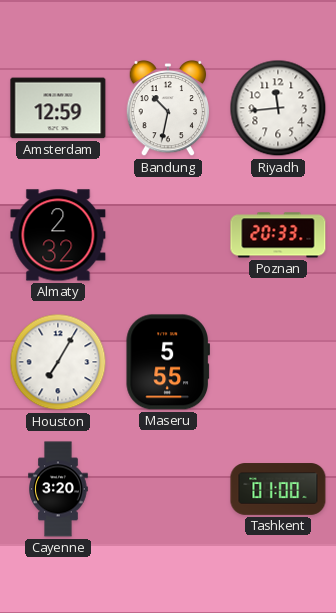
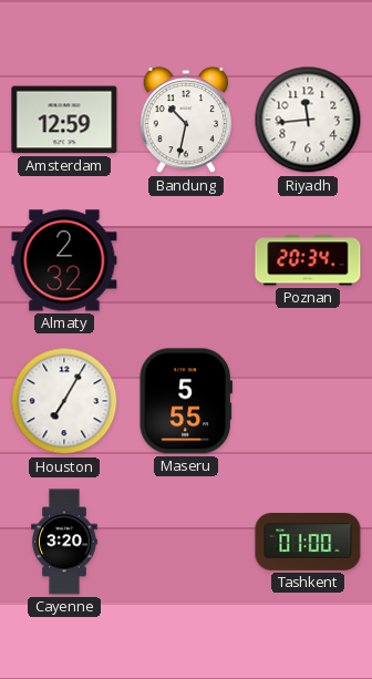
Poznan: 20:33 -> 20:34 (308, 260)
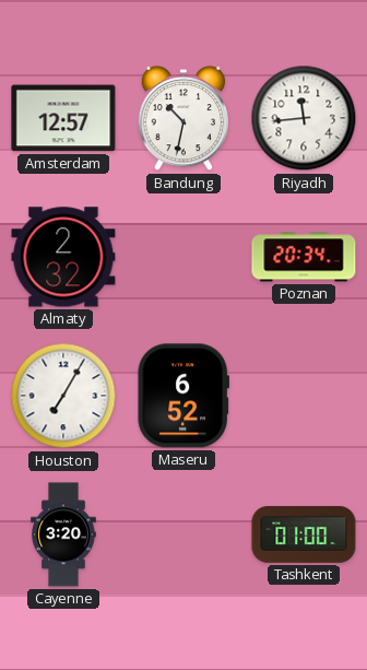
Amsterdam: 12:59 -> 12:57 (63, 118)
Maseru: 5:55 -> 6:52 (182, 396)
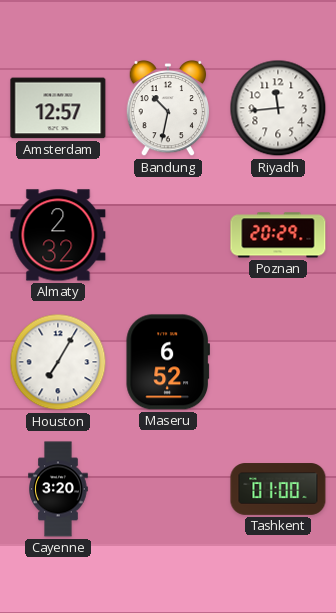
Poznan: 20:34 -> 20:29 (278, 235)
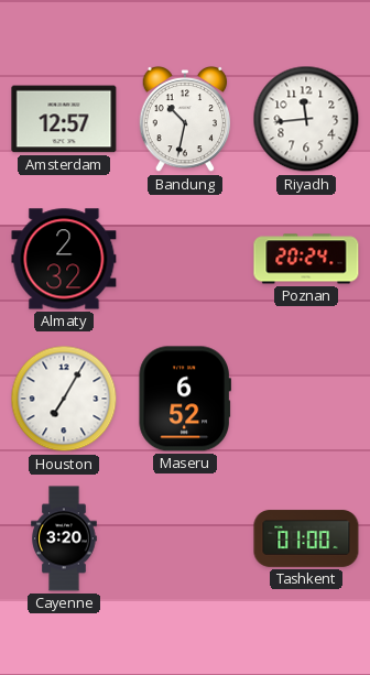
Poznan: 20:29 -> 20:24 (306, 259)
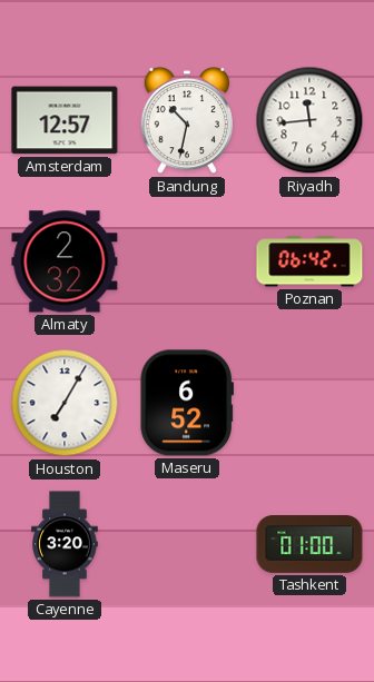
Poznan: 20:24 -> 06:42 (309, 261)
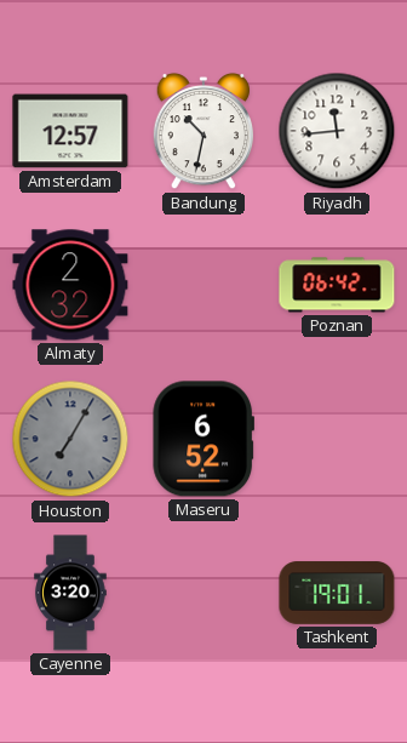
Houston dial: white -> grey (70, 439)
Tashkent: 01:00 -> 19:01 (337, 593)
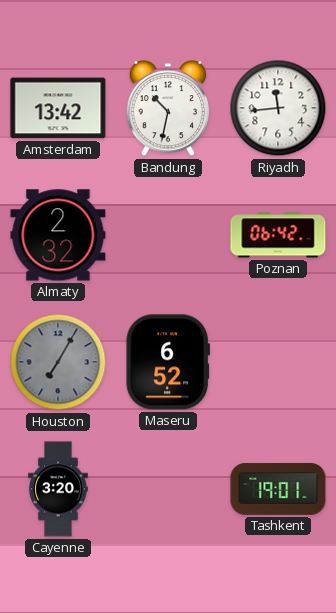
Amsterdam: 12:57 -> 13:42 (58, 108)
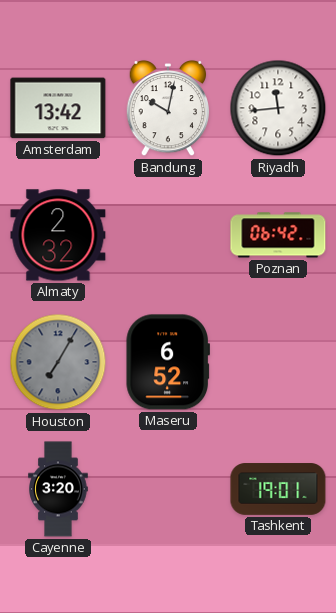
Bandung: 10:32 -> 10:02 (167, 108)
